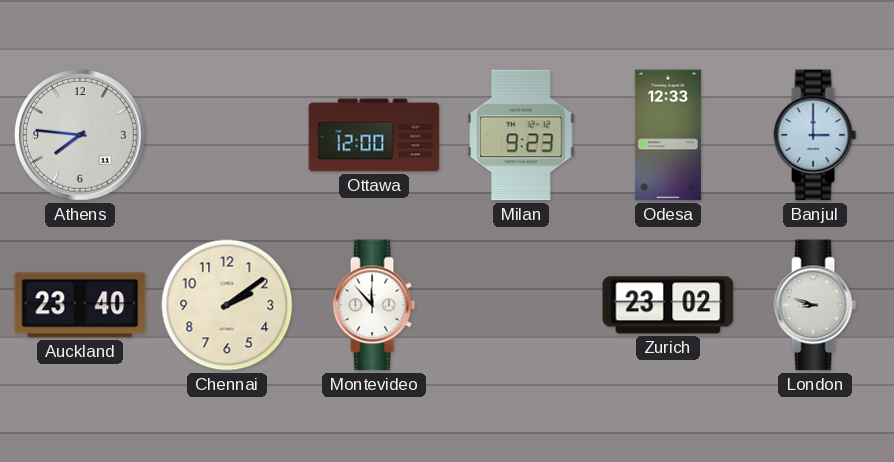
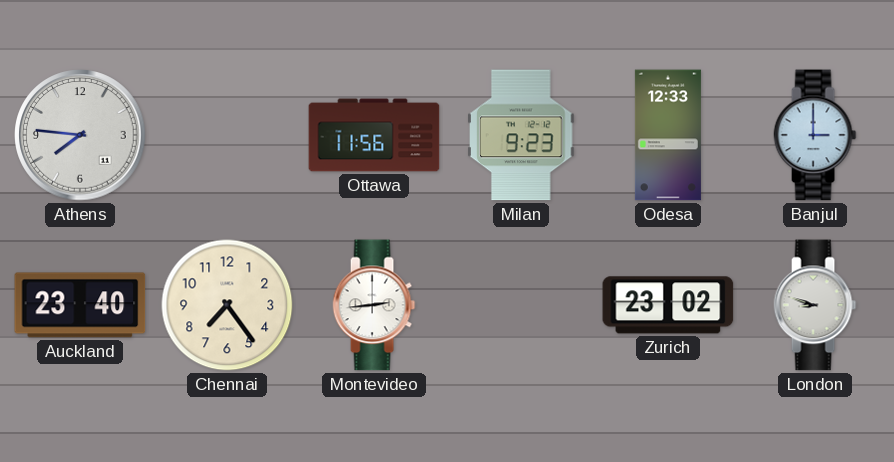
Ottawa: 12:00 -> 11:56 (374, 135)
Chennai: 2:09 -> 7:24 (227, 305)
Montevideo: 11:53 -> 2:44 (374, 305)
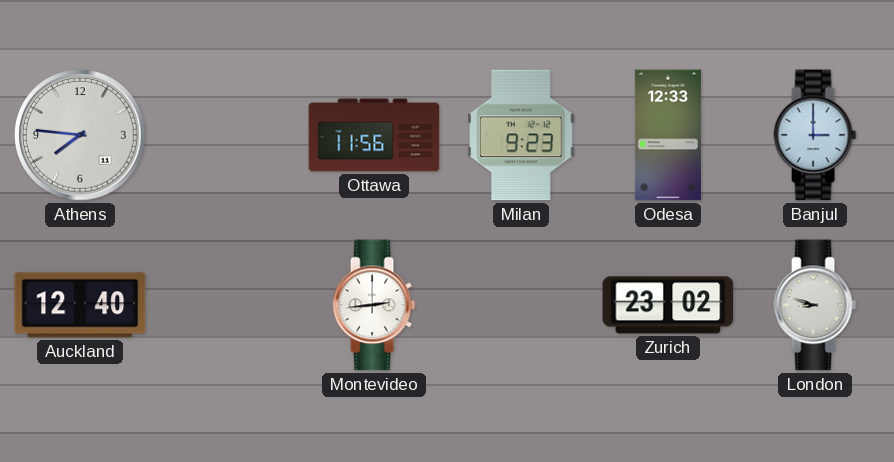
Auckland: 23:40 -> 12:40 (80, 305)
Chennai: 7:24 -> none (227, 305)
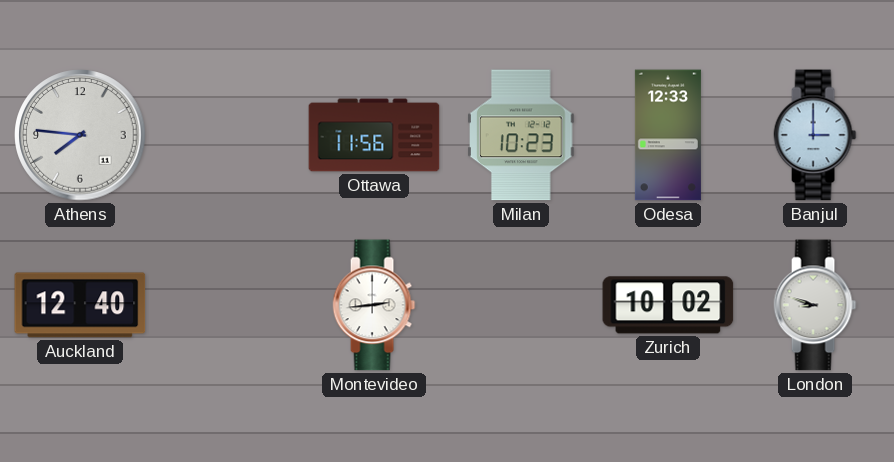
Milan: 9:23 -> 10:23 (521, 135)
Zurich: 23:02 -> 10:02 (668, 305)
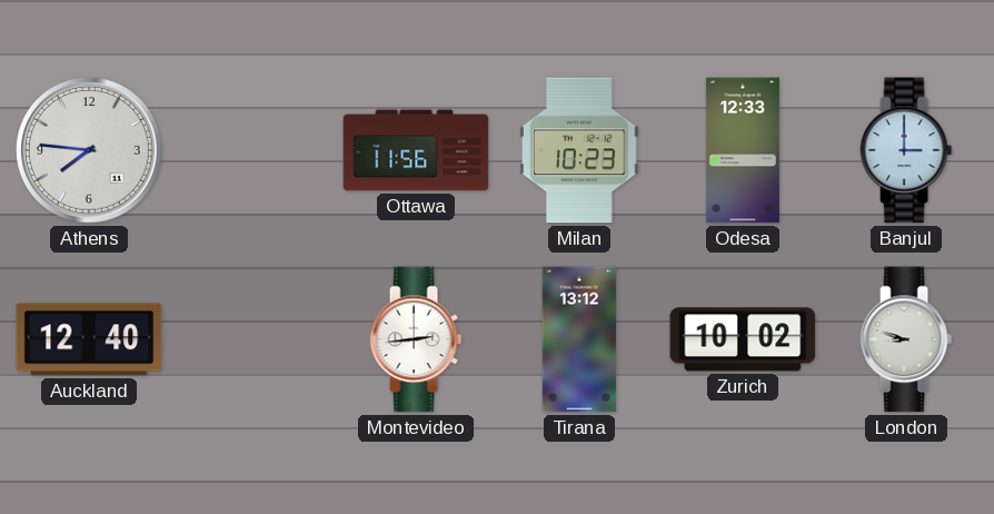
Tirana: none -> 13:12 (579, 339)
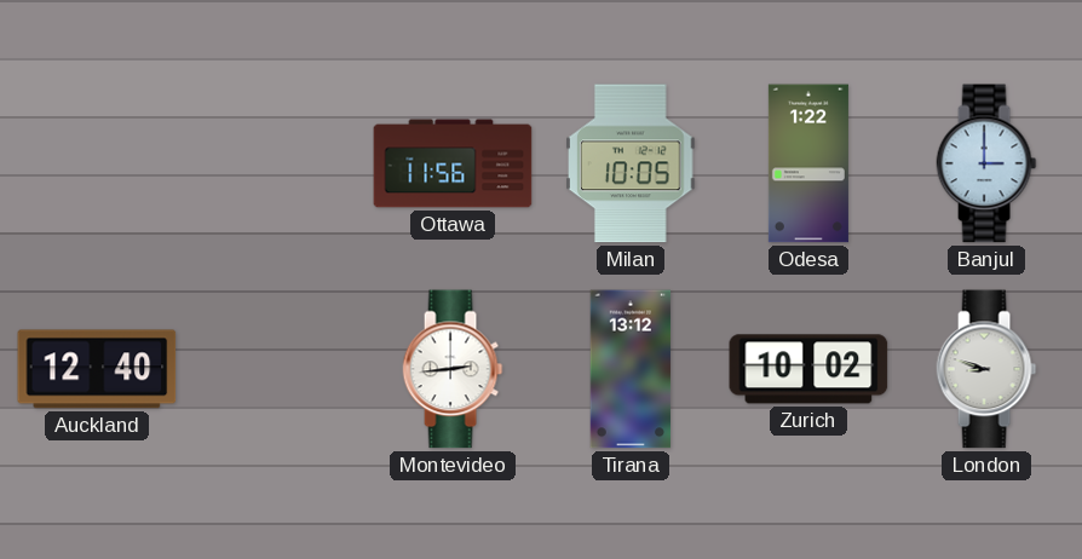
Athens: 7:46 -> none (89, 150)
Milan: 10:23 -> 10:05 (631, 163)
Odesa: 12:33 -> 1:22 (808, 163)
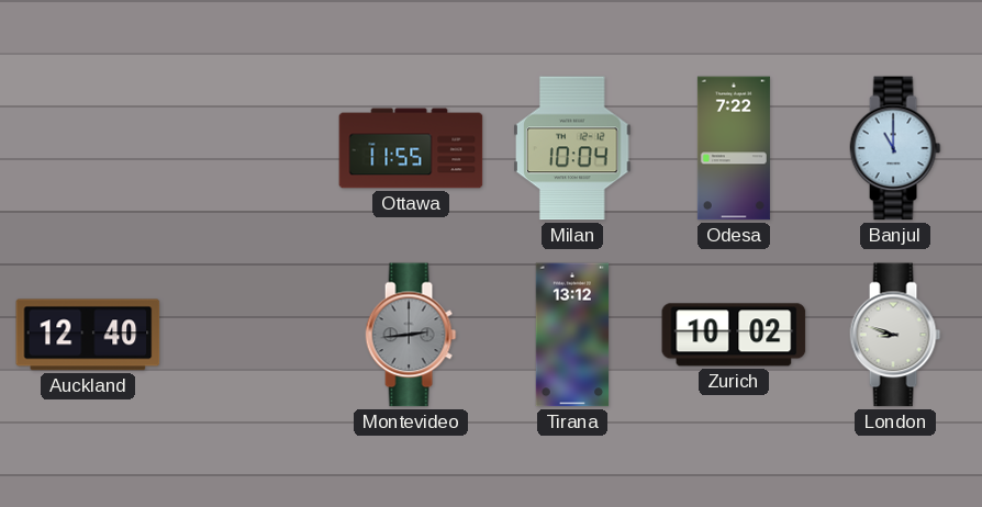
Ottawa: 11:56 -> 11:55 (411, 148)
Milan: 10:05 -> 10:04 (572, 148)
Odesa: 1:22 -> 7:22 (734, 148)
Banjul: 3:00 -> 11:00 (895, 148)
Montevideo dial: white -> grey (411, 335)
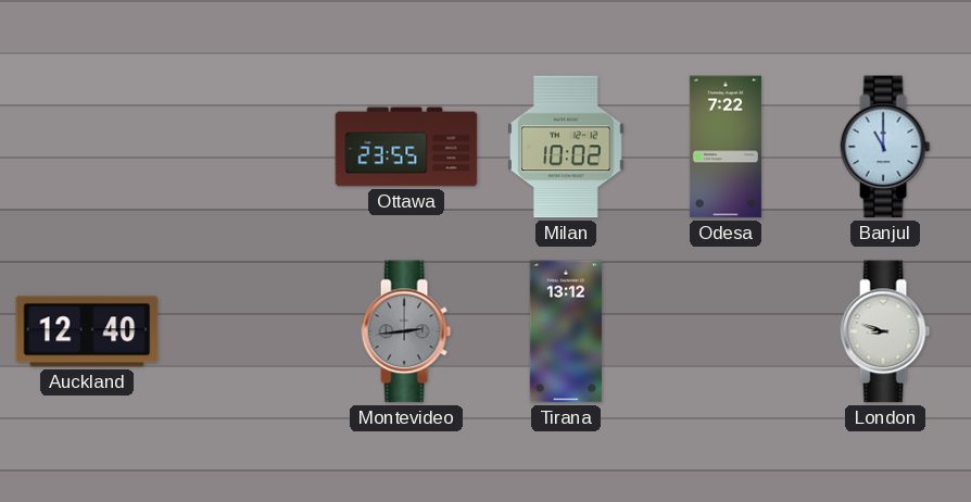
Ottawa: 11:55 -> 23:55 (406, 147)
Milan: 10:04 -> 10:02 (566, 147)
Zurich: 10:02 -> none (734, 335)
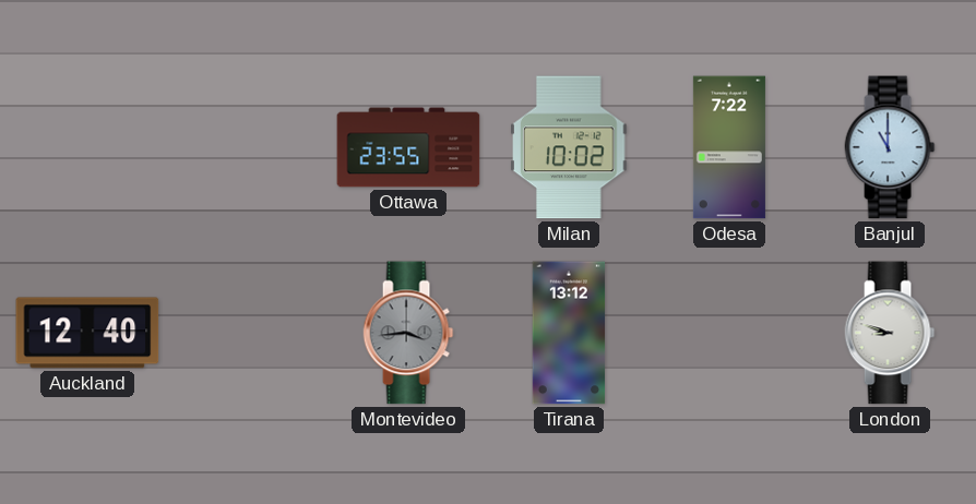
Montevideo: 2:44 -> 3:44 (408, 333)
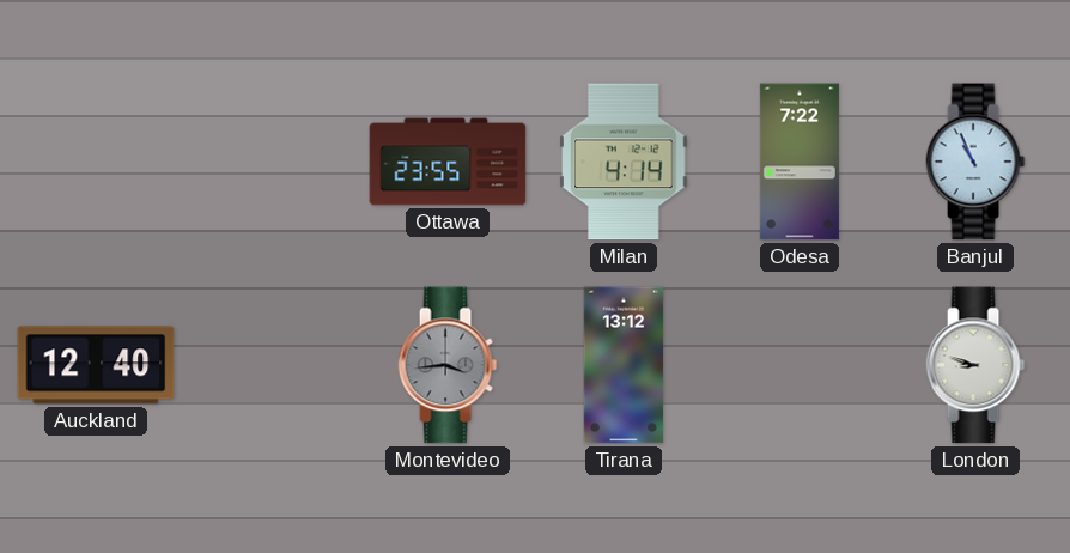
Milan: 10:02 -> 4:14 (624, 162)
Banjul: 11:00 -> 10:56 (975, 162)
